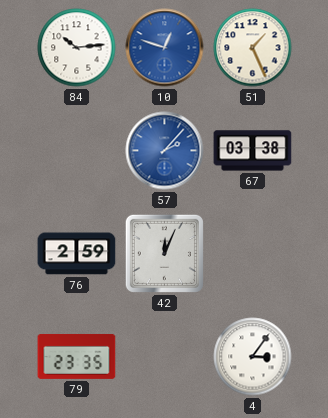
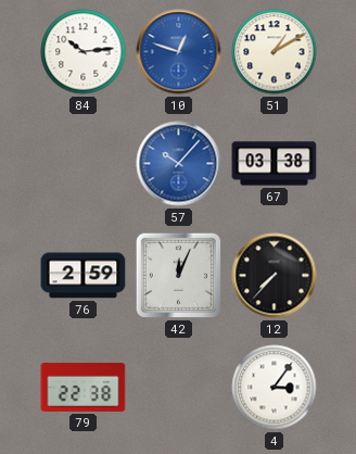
51: 1:26 -> 1:10 (275, 52)
57: 2:07 -> 10:07 (179, 164)
12: none -> 7:37 (275, 276)
79: 23:35 -> 22:38 (84, 387)
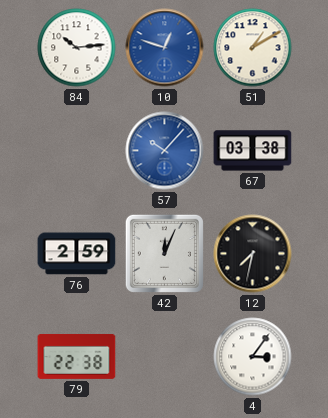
12: 7:37 -> 7:32 (253, 254)
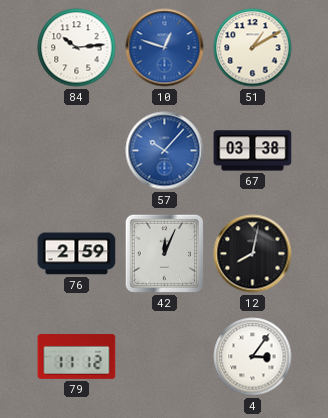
12: 7:32 -> 8:02 (253, 254)
79: 22:38 -> 11:12 (77, 356)
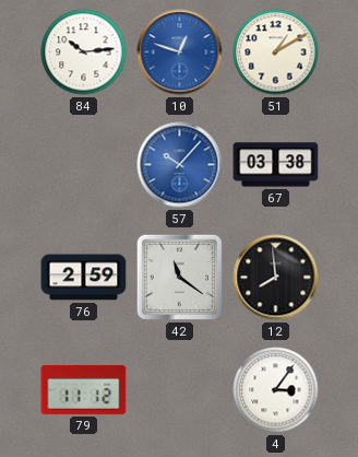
42: 12:04 -> 11:21 (179, 277)
12: 8:02 -> 7:59 (276, 278)
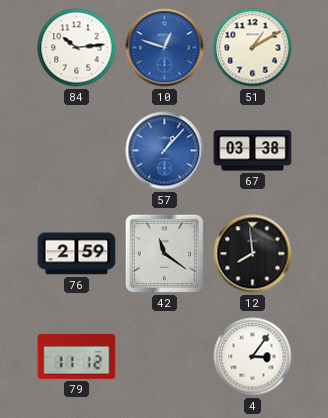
57: 10:07 -> 1:07 (165, 151)
